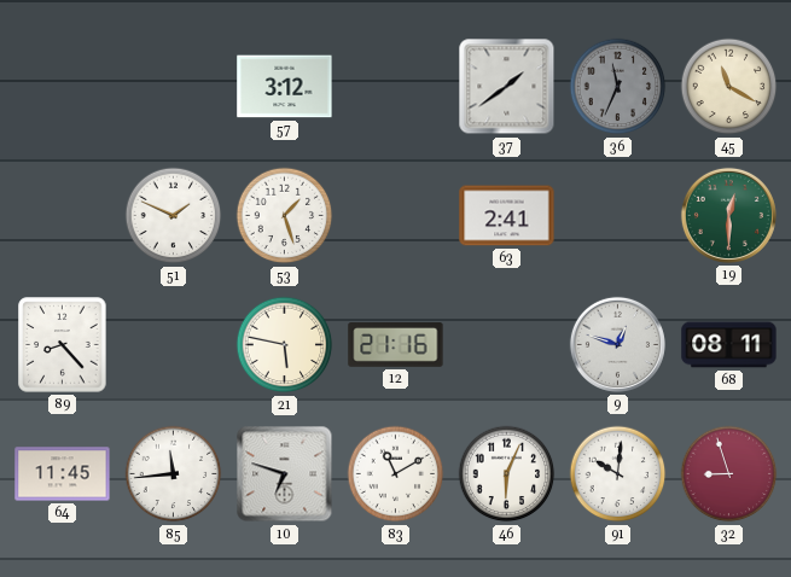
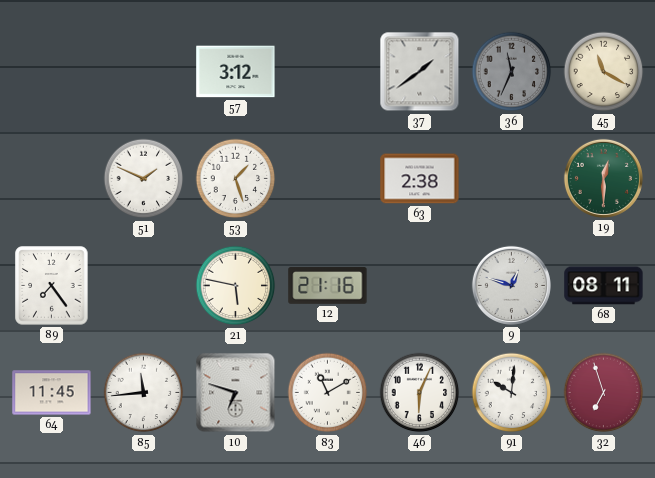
63: 2:41 -> 2:38 (420, 179)
89: 8:23 -> 7:24 (52, 286)
32: 8:57 -> 6:57 (604, 393)
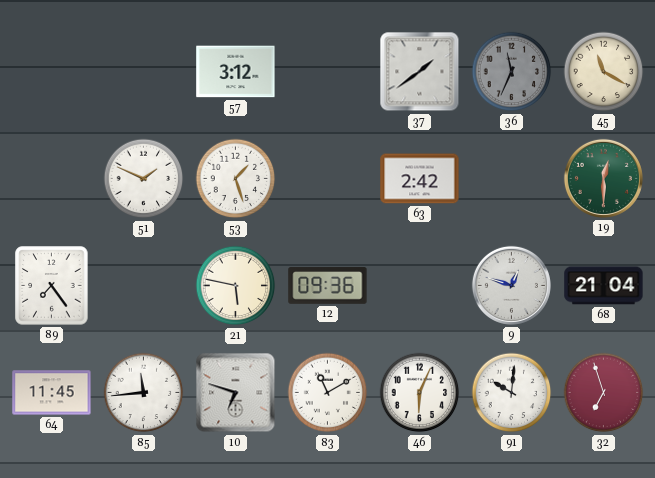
63: 2:38 -> 2:42 (420, 179)
12: 21:16 -> 09:36 (328, 286)
68: 08:11 -> 21:04 (604, 286)
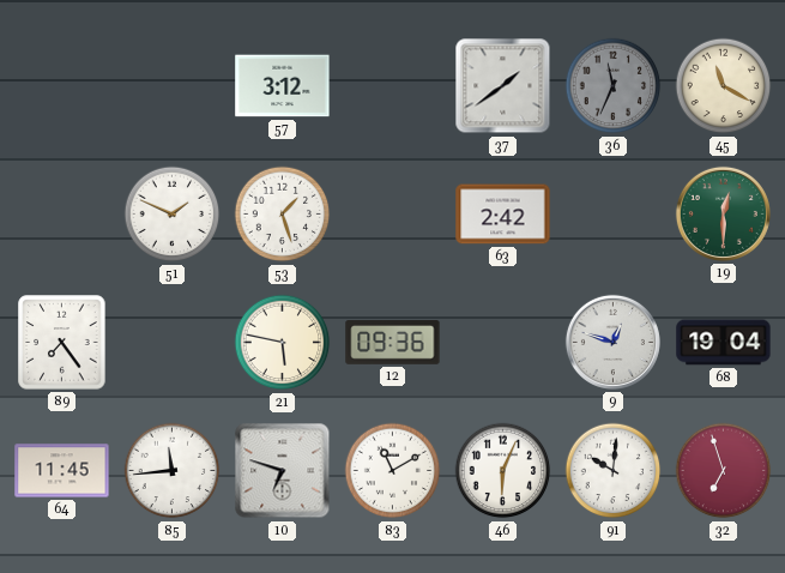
68: 21:04 -> 19:04 (724, 343)
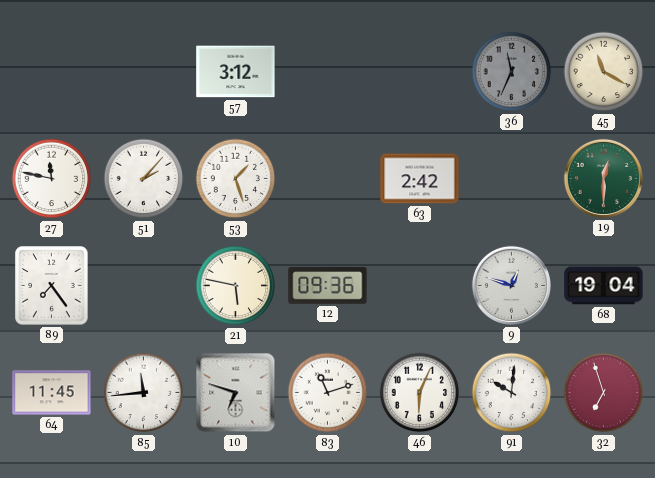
37: 1:39 -> none (503, 86)
27: none -> 11:47 (52, 179)
51: 1:49 -> 2:07 (144, 179)
83: 11:10 -> 11:12 (328, 393)
